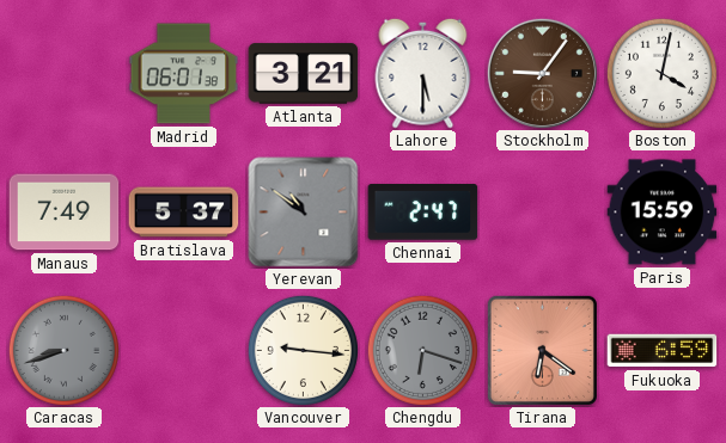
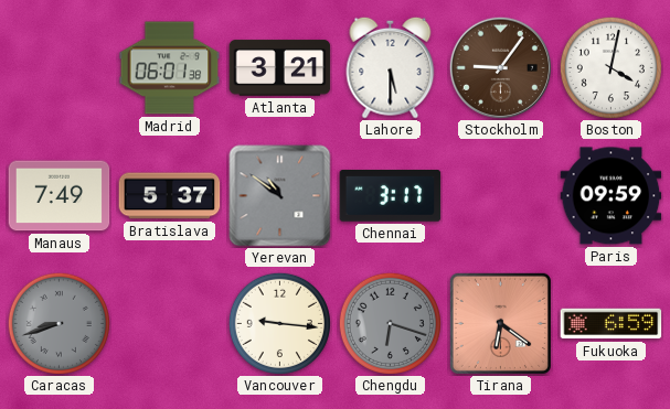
Chennai: 2:47 -> 3:17 (391, 196)
Paris: 15:59 -> 09:59 (611, 196)
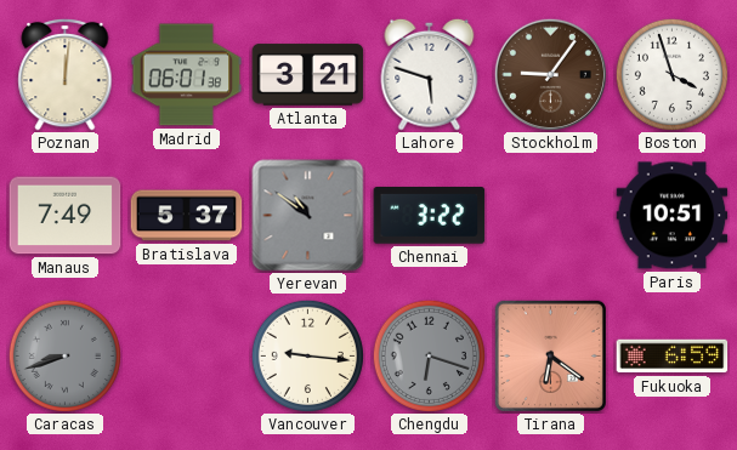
Poznan: none -> 12:01 (66, 74)
Lahore: 5:30 -> 5:48 (430, 74)
Boston: 4:02 -> 3:57 (671, 74)
Chennai: 3:17 -> 3:22 (430, 216)
Paris: 09:59 -> 10:51 (673, 216)
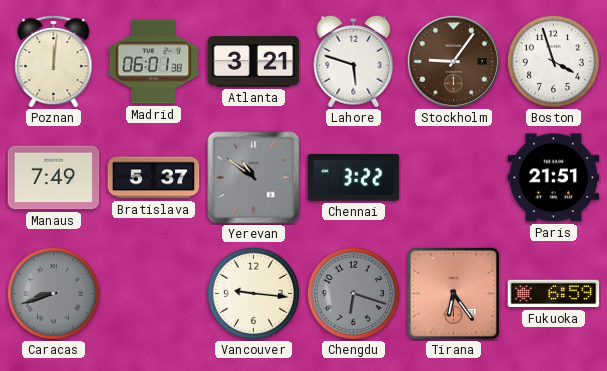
Paris: 10:51 -> 21:51 (554, 178)
Tirana: 6:21 -> 6:24 (453, 293)
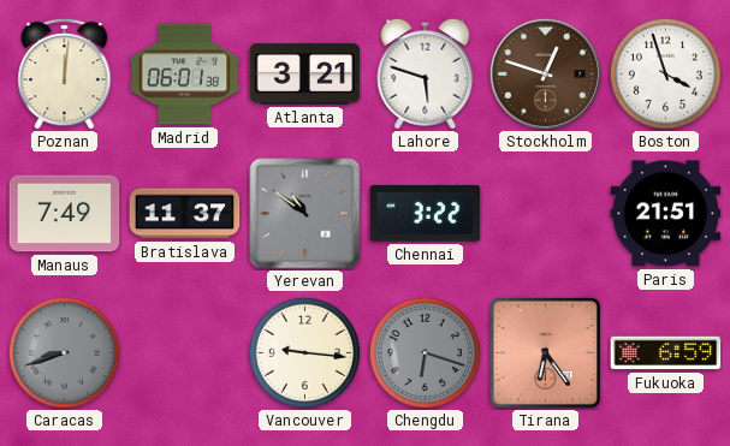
Stockholm: 9:06 -> 12:48 (545, 73)
Bratislava: 5:37 -> 11:37 (185, 214)
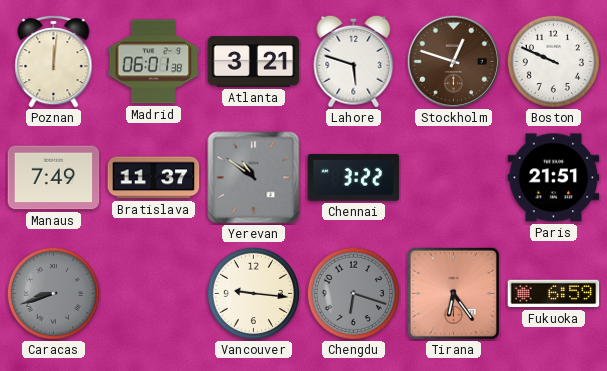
Boston: 3:57 -> 9:49 (553, 61)
